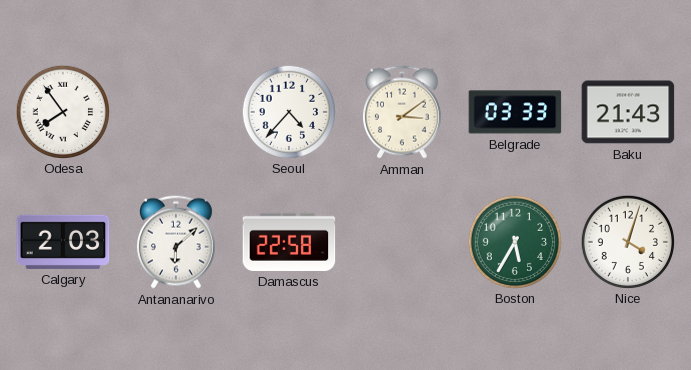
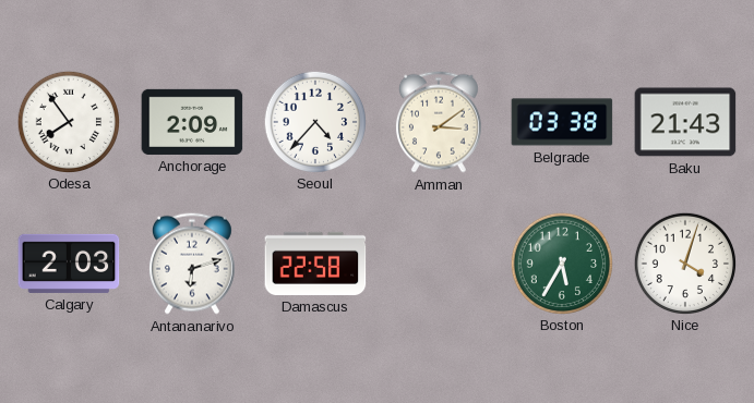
Anchorage: none -> 2:09 (192, 122)
Belgrade: 03:33 -> 03:38 (562, 122)
Antananarivo: 6:08 -> 6:12 (192, 264)
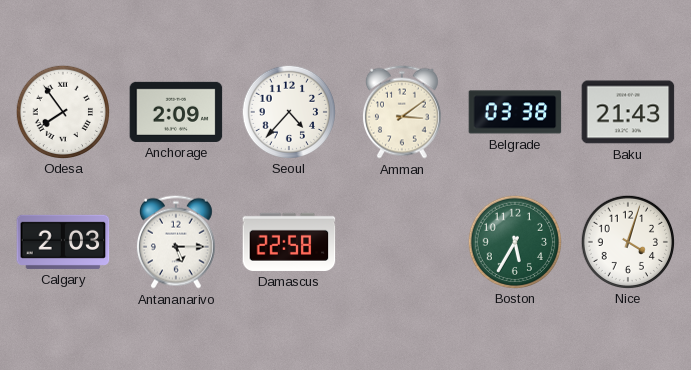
Antananarivo: 6:12 -> 5:15 (176, 242)
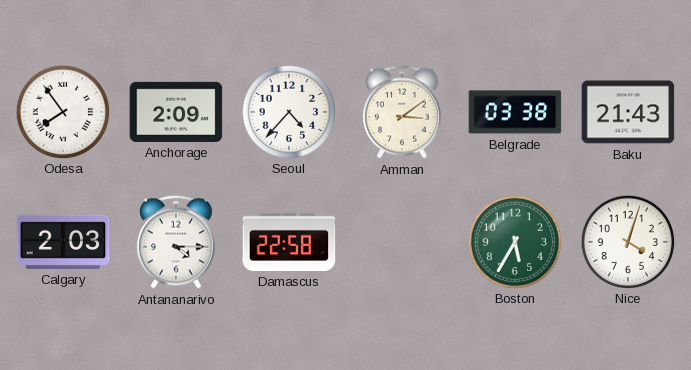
Antananarivo: 5:15 -> 4:15 (176, 242)
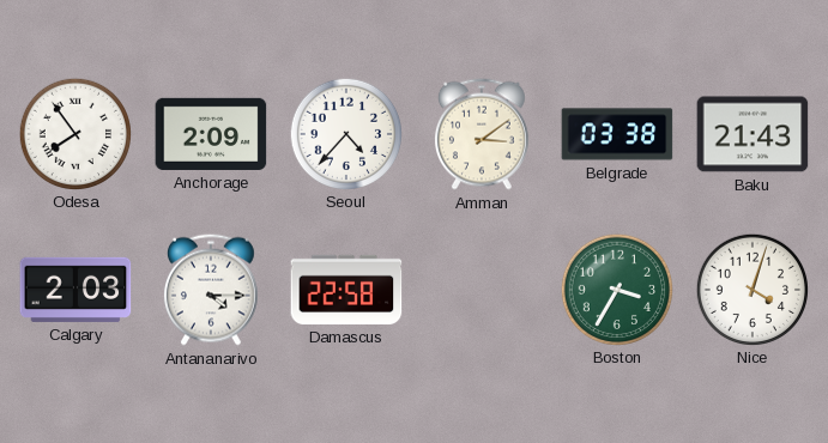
Boston: 5:35 -> 3:35 (616, 289)
